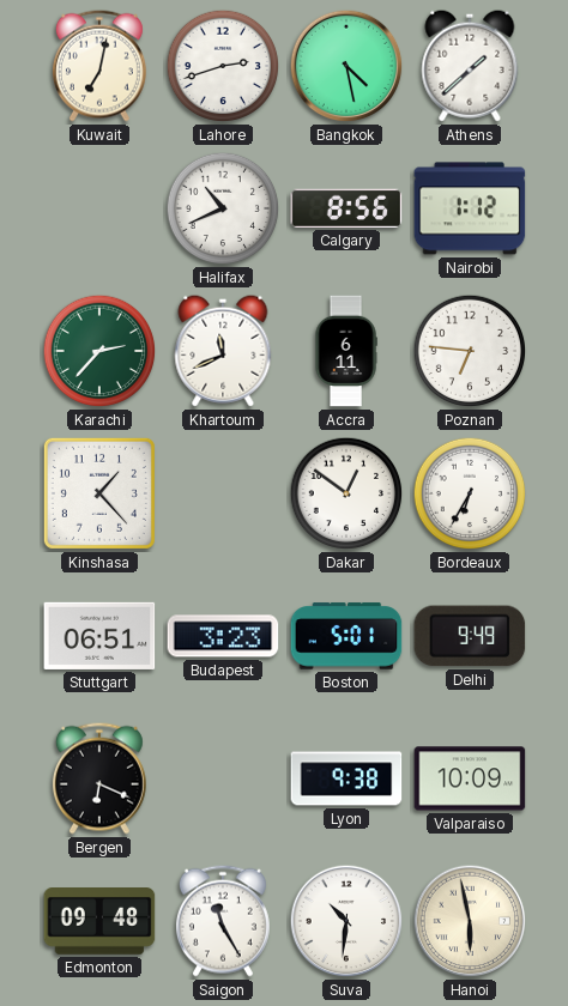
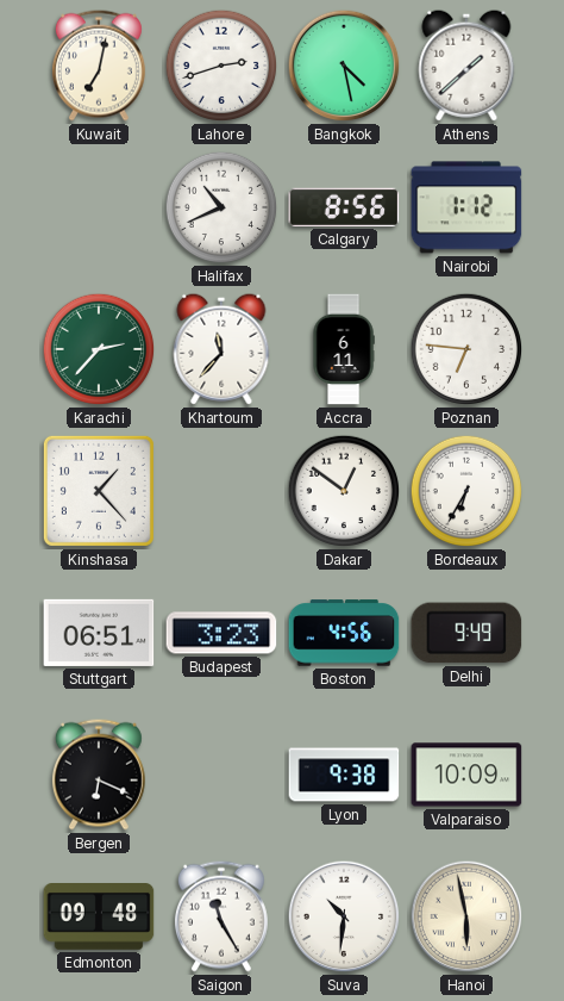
Khartoum: 11:41 -> 11:37 (221, 349)
Boston: 5:01 -> 4:56 (344, 633)
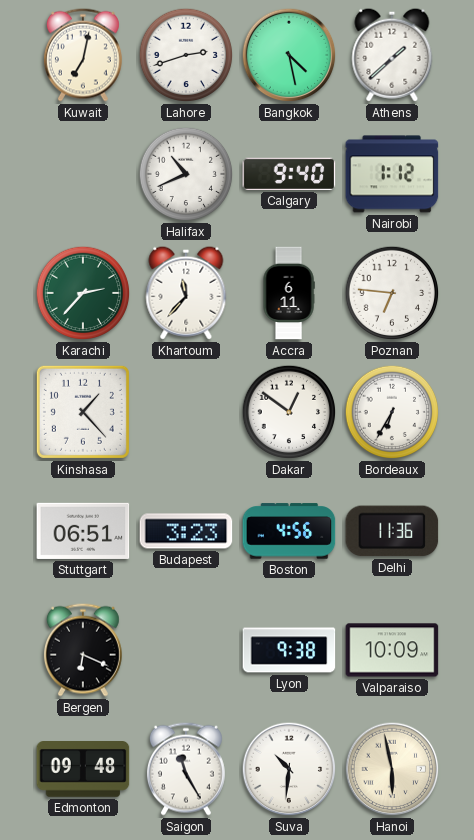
Calgary: 8:56 -> 9:40 (289, 174)
Delhi: 9:49 -> 11:36 (392, 531)
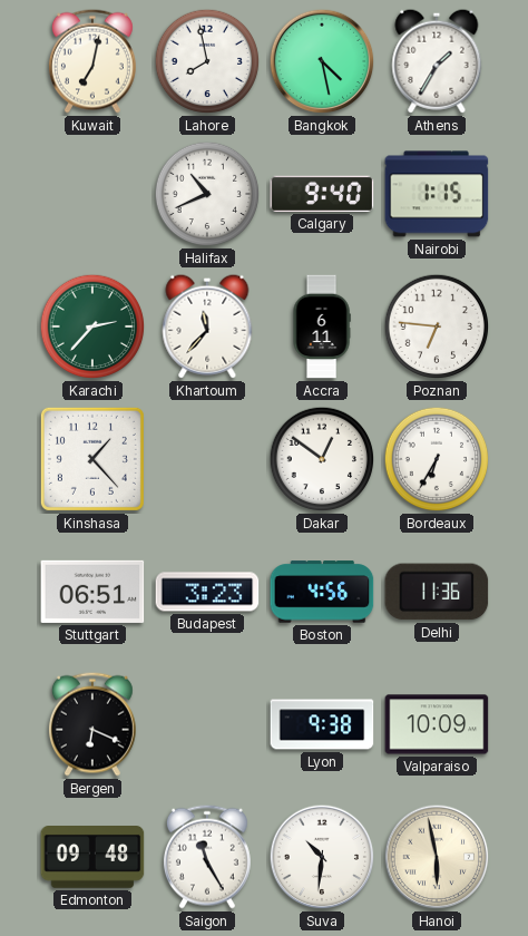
Lahore: 2:42 -> 7:58 (207, 61)
Athens: 1:38 -> 1:35 (437, 61)
Nairobi: 1:12 -> 1:15 (437, 194)
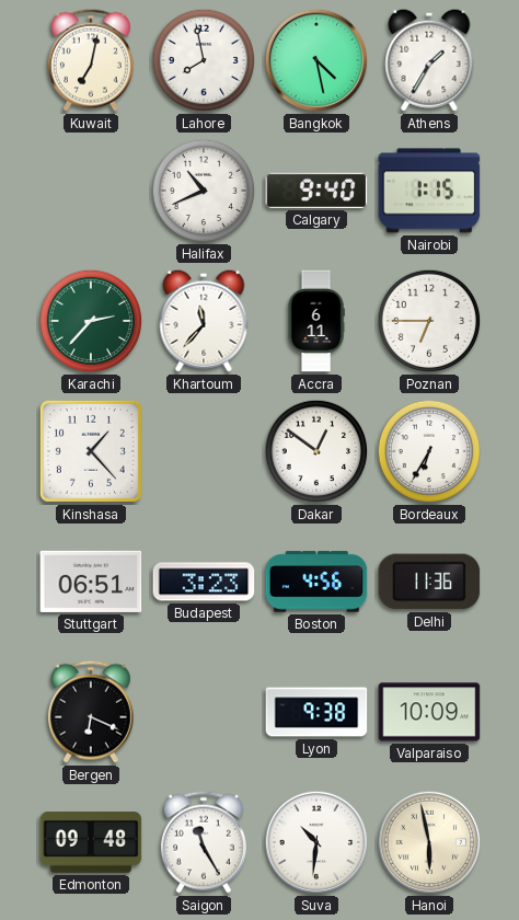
Poznan: 6:46 -> 6:45 (429, 321)
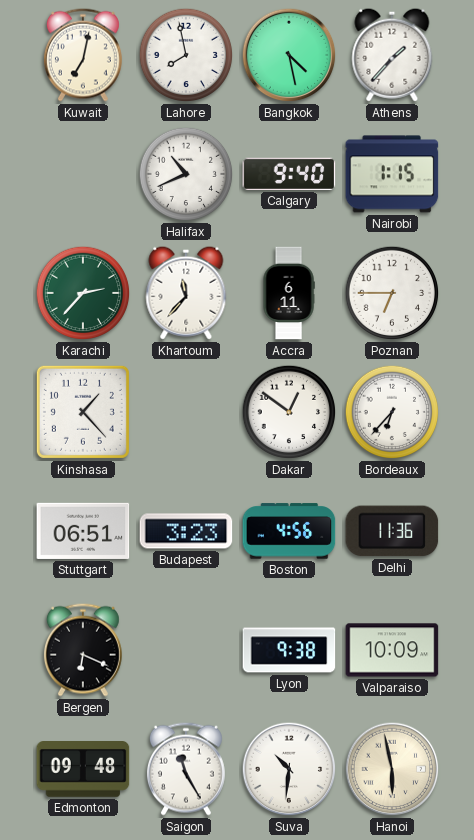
Athens: 1:35 -> 1:37 (392, 55)
Bordeaux: 6:35 -> 6:37 (392, 412)
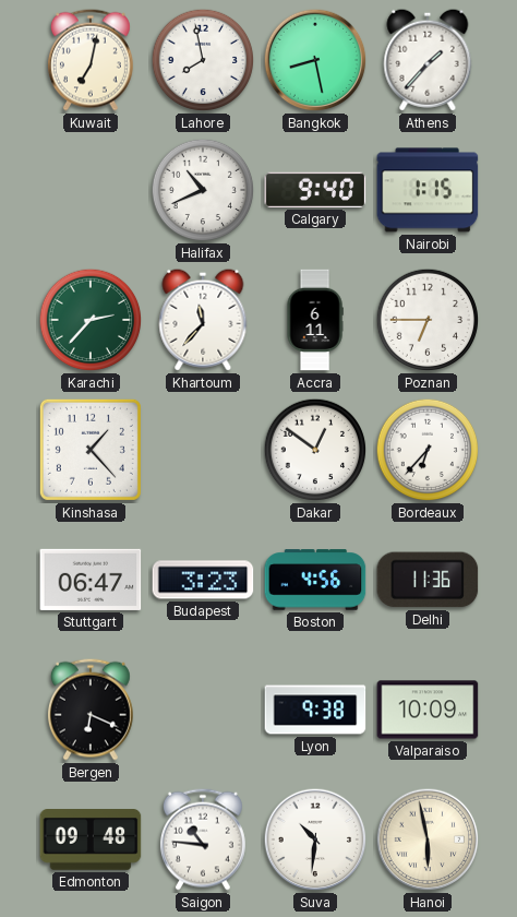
Bangkok: 4:28 -> 8:28 (315, 60)
Stuttgart: 06:51 -> 06:47 (91, 580)
Saigon: 11:25 -> 10:46 (203, 839)
